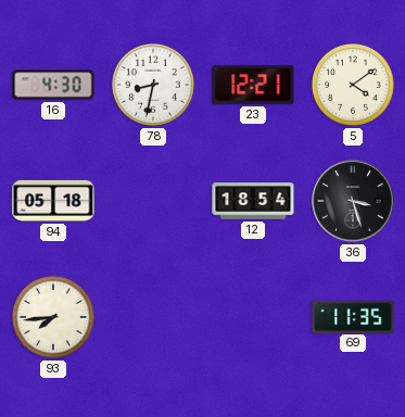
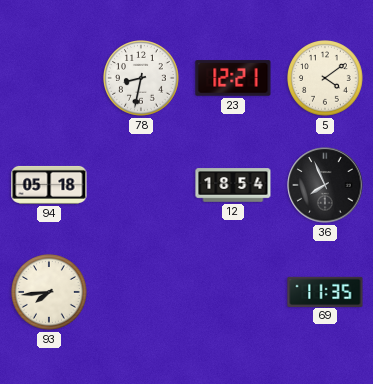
16: 4:30 -> none (53, 85)
36: 3:27 -> 7:56 (325, 185)
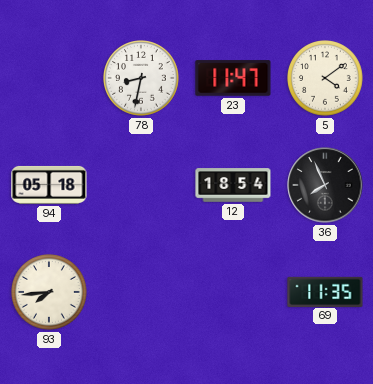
23: 12:21 -> 11:47 (233, 78)
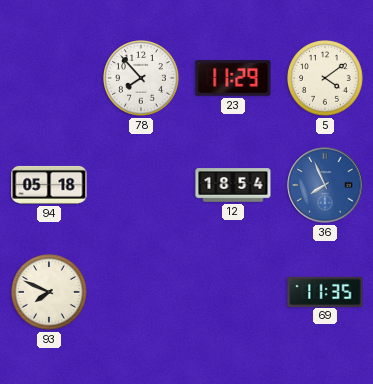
78: 8:32 -> 7:53 (142, 79)
23: 11:47 -> 11:29 (233, 78)
36 dial: black -> blue (325, 185)
93: 7:44 -> 7:49 (50, 293)
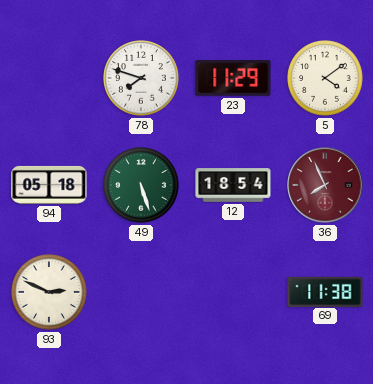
78: 7:53 -> 7:48 (142, 79)
49: none -> 5:27 (142, 186)
36 dial: blue -> burgundy (325, 185)
93: 7:49 -> 2:49 (50, 293)
69: 11:35 -> 11:38 (325, 291)
